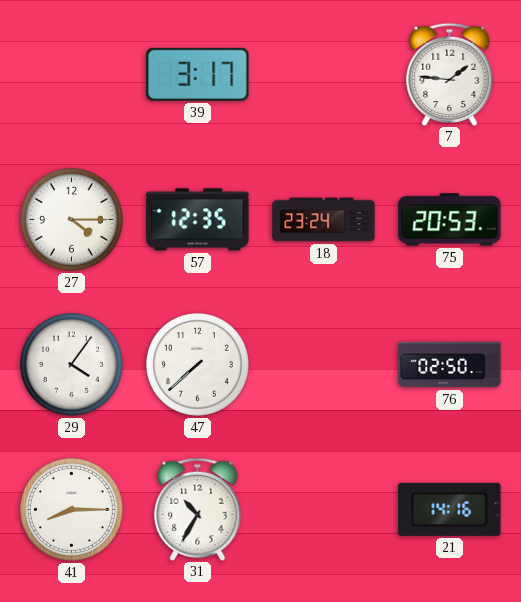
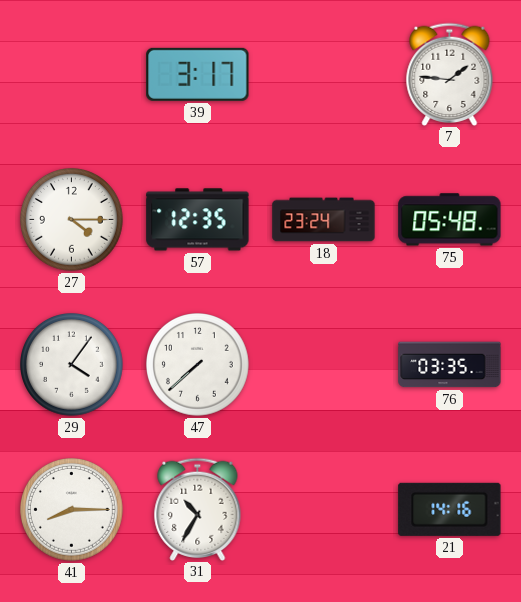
75: 20:53 -> 05:48 (450, 220)
76: 02:50 -> 03:35 (450, 365)
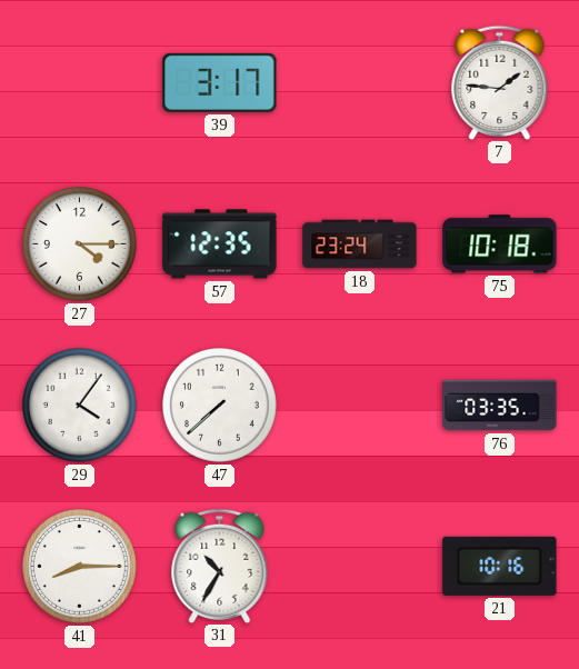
75: 05:48 -> 10:18 (500, 244)
21: 14:16 -> 10:16 (500, 566)
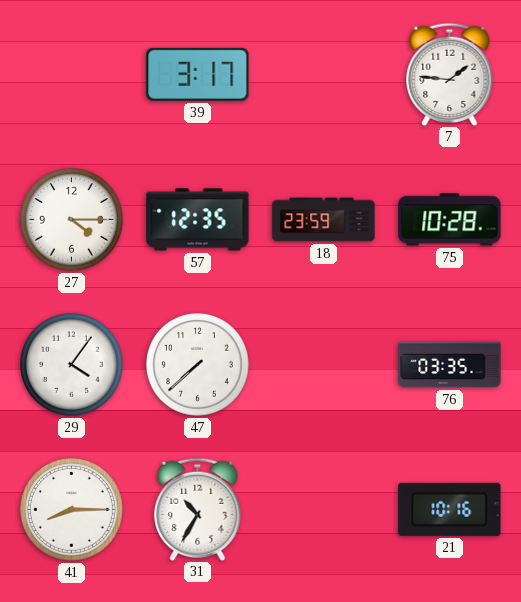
18: 23:24 -> 23:59 (324, 220)
75: 10:18 -> 10:28 (450, 220)
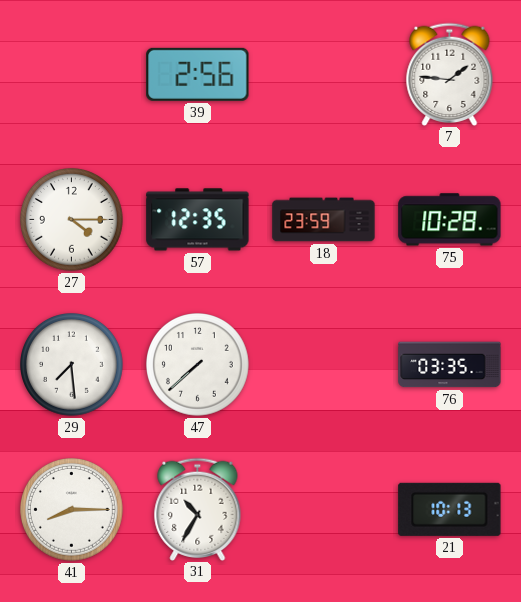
39: 3:17 -> 2:56 (198, 74)
29: 4:06 -> 7:29 (72, 365)
21: 10:16 -> 10:13 (450, 509)
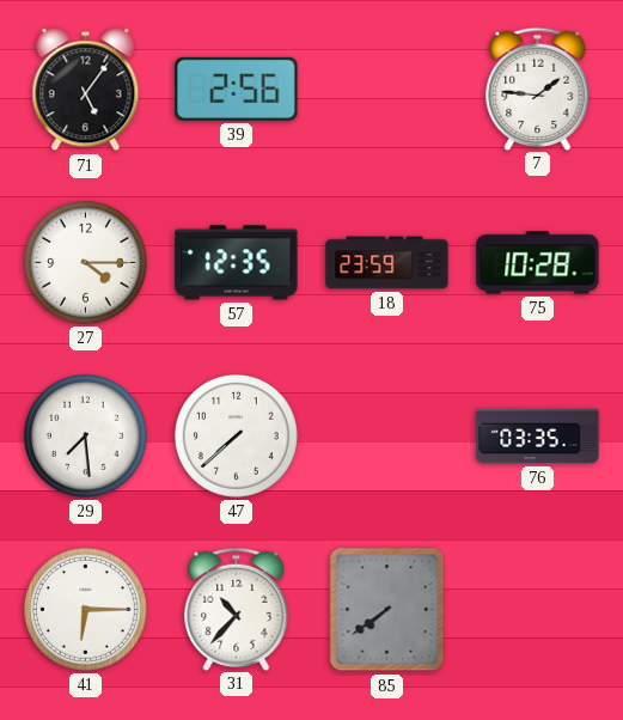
71: none -> 5:06 (86, 90)
41: 8:15 -> 6:15 (86, 610)
31: 10:35 -> 10:37 (237, 609)
85: none -> 7:39 (387, 610)
21: 10:13 -> none (450, 509)
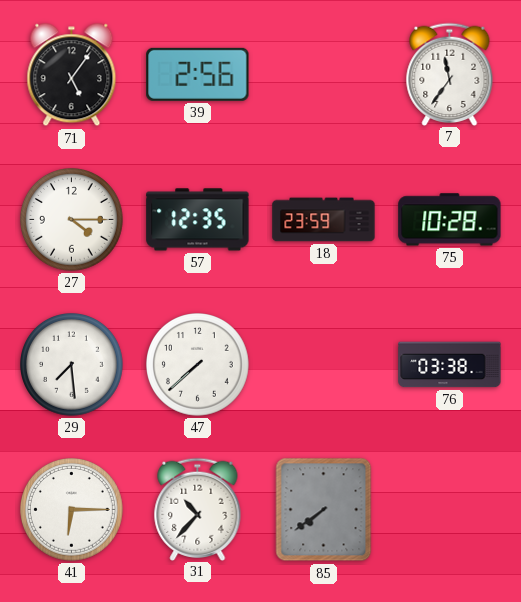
7: 1:46 -> 11:36 (450, 74)
76: 03:35 -> 03:38 (450, 365)
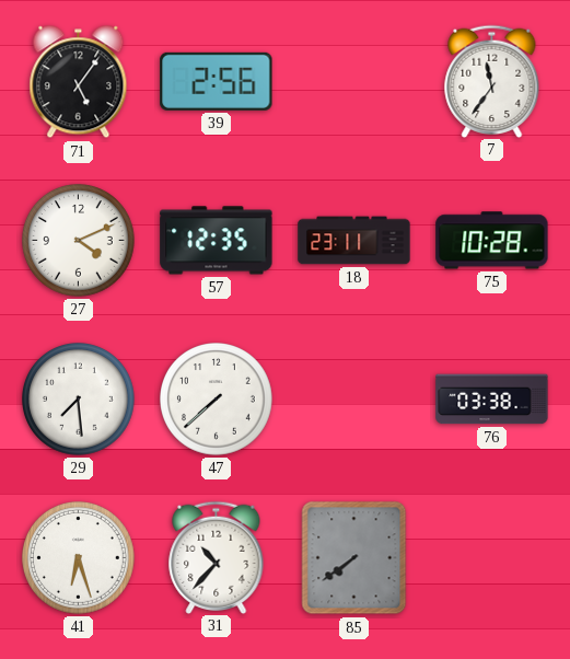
27: 4:15 -> 4:11 (79, 241)
18: 23:59 -> 23:11 (354, 241)
41: 6:15 -> 6:27 (79, 558)
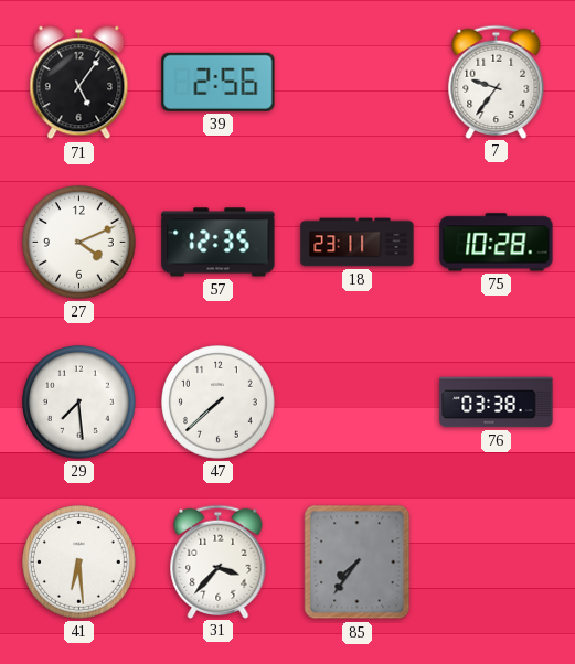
7: 11:36 -> 9:36 (497, 82)
41: 6:27 -> 6:29 (79, 563)
31: 10:37 -> 3:37 (219, 561)
85: 7:39 -> 7:36 (358, 563)
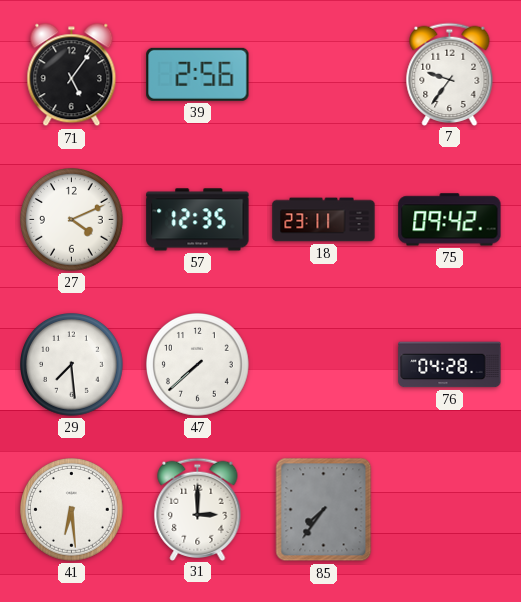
75: 10:28 -> 09:42 (450, 220)
76: 03:38 -> 04:28 (450, 365)
31: 3:37 -> 3:00 (198, 509)
